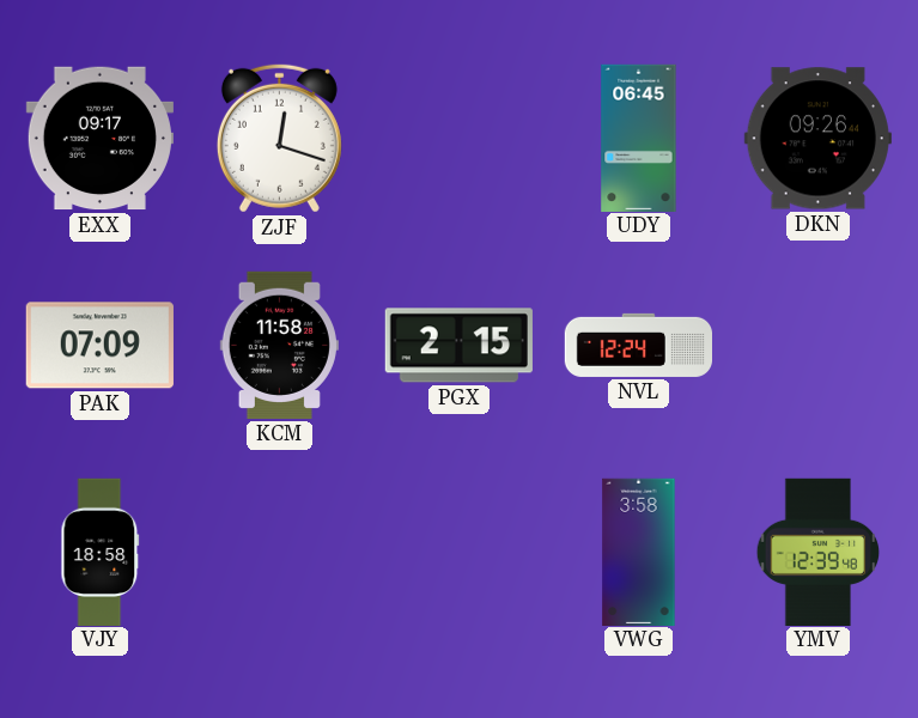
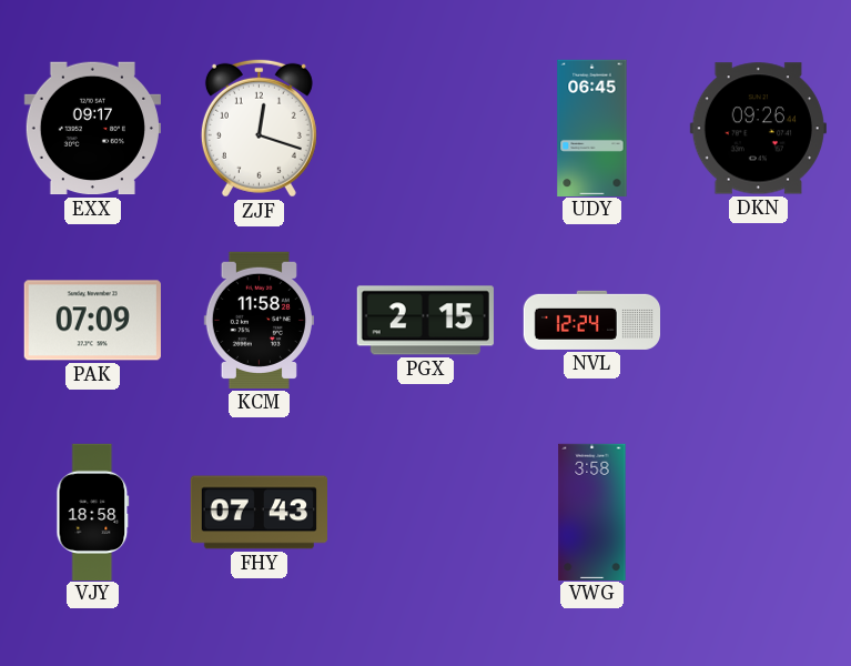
FHY: none -> 07:43 (259, 513)
YMV: 12:39 -> none (819, 552)
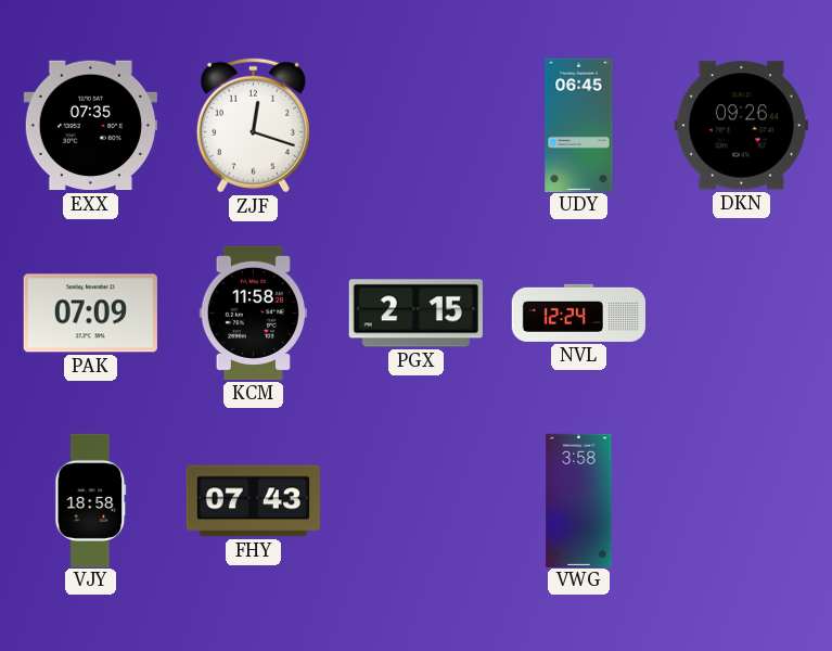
EXX: 09:17 -> 07:35 (90, 126)
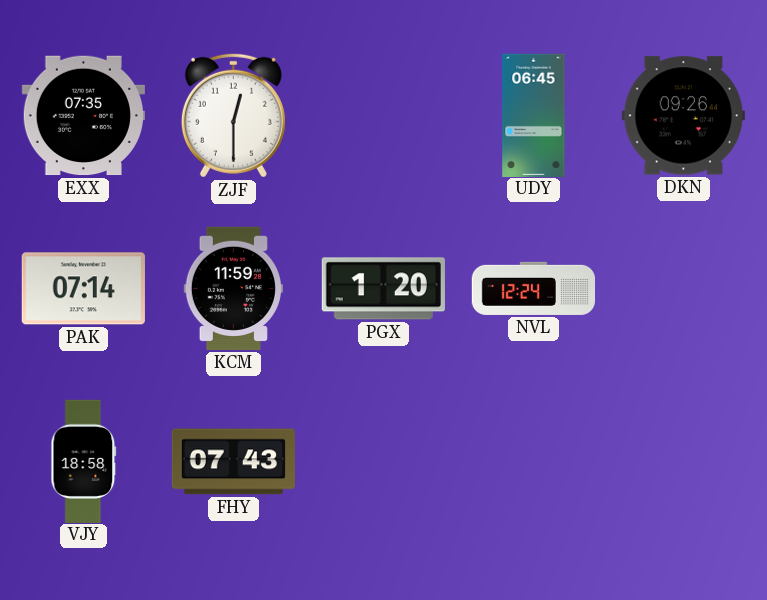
ZJF: 12:18 -> 12:30 (233, 115)
PAK: 07:09 -> 07:14 (83, 289)
KCM: 11:58 -> 11:59 (233, 288)
PGX: 2:15 -> 1:20 (383, 289)
VWG: 3:58 -> none (579, 500)
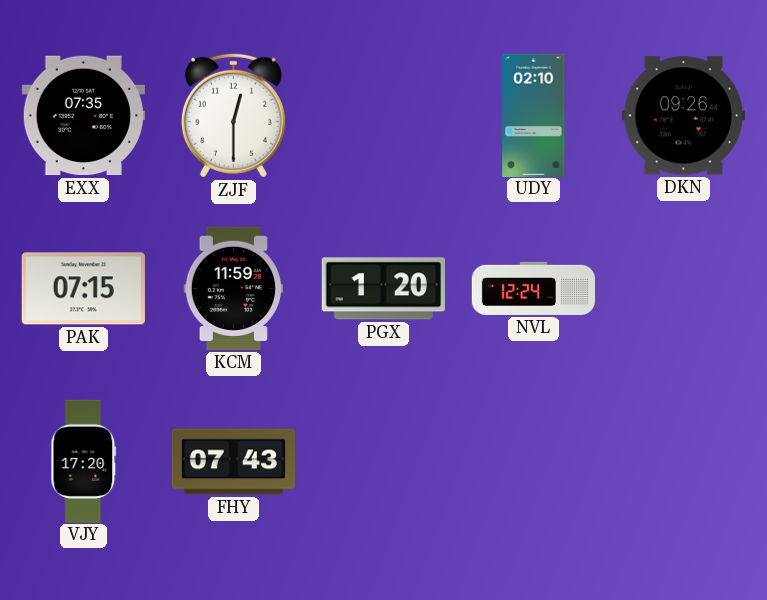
UDY: 06:45 -> 02:10 (534, 115)
PAK: 07:14 -> 07:15 (83, 289)
VJY: 18:58 -> 17:20 (84, 461)
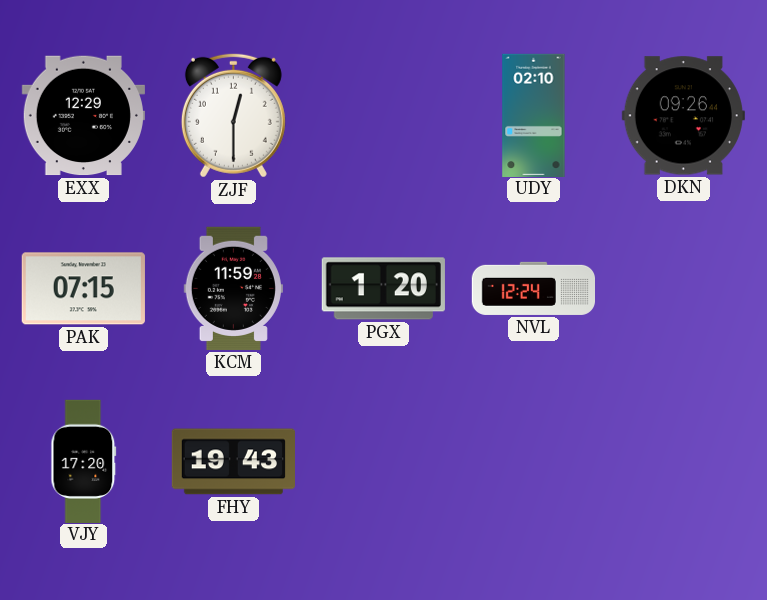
EXX: 07:35 -> 12:29 (83, 116)
FHY: 07:43 -> 19:43 (233, 462)
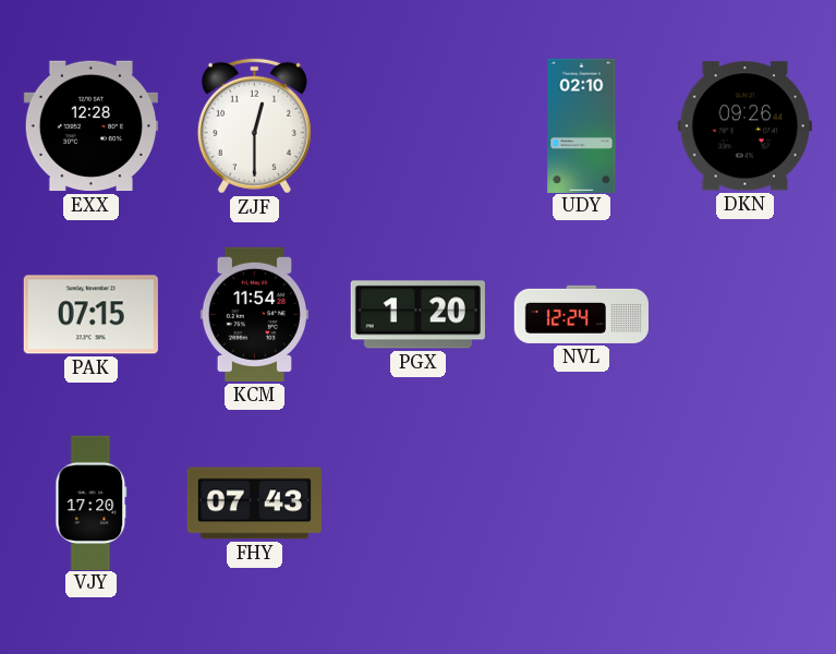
EXX: 12:29 -> 12:28 (90, 126)
KCM: 11:59 -> 11:54 (254, 314)
FHY: 19:43 -> 07:43 (254, 504)
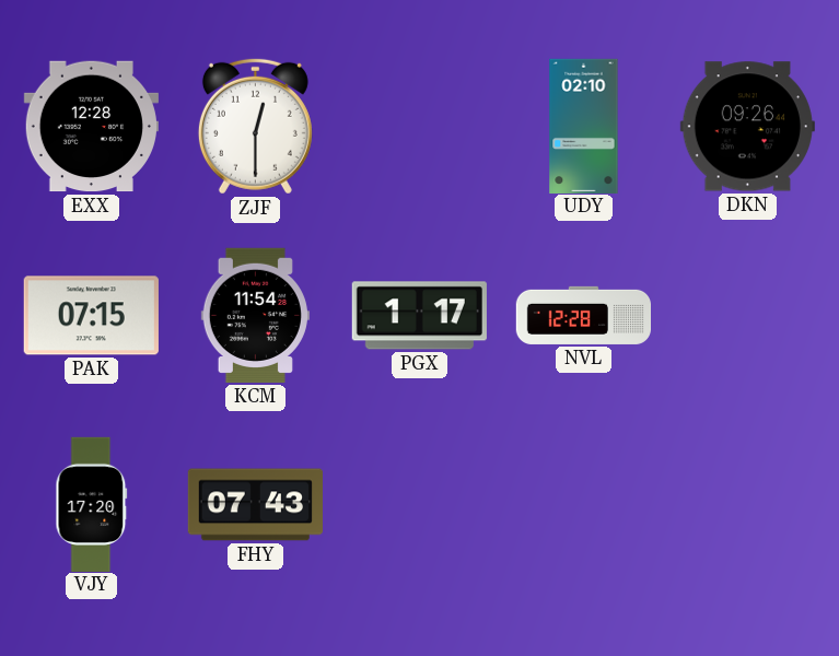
PGX: 1:20 -> 1:17 (419, 316)
NVL: 12:24 -> 12:28 (583, 315)
